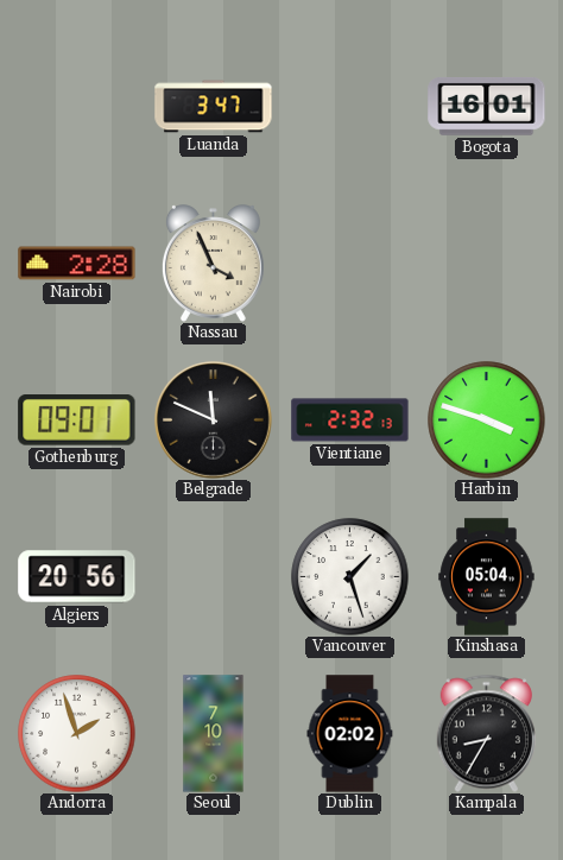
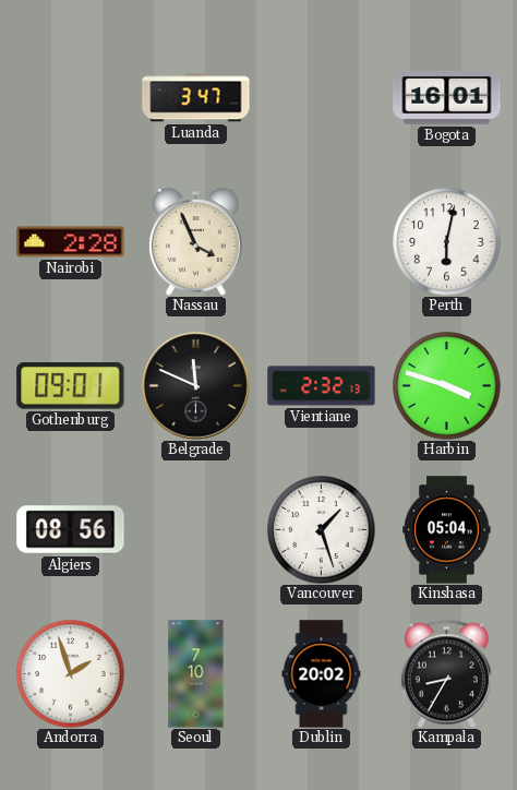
Perth: none -> 6:02 (447, 242)
Algiers: 20:56 -> 08:56 (71, 530)
Dublin: 02:02 -> 20:02 (322, 674)
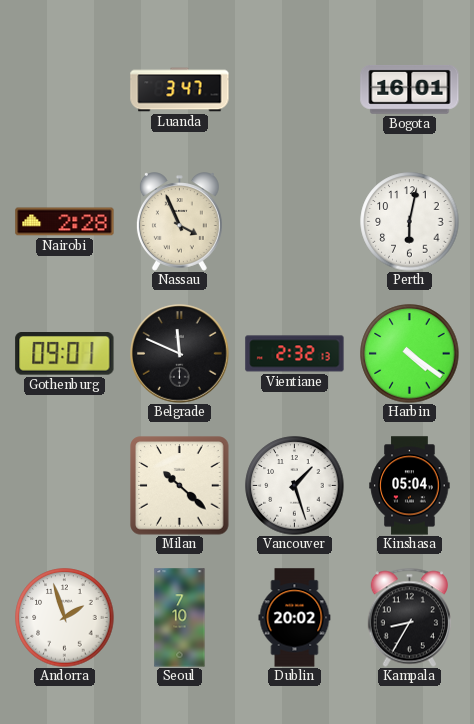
Harbin: 3:48 -> 4:21 (410, 354)
Algiers: 08:56 -> none (71, 530)
Milan: none -> 10:22 (180, 486)
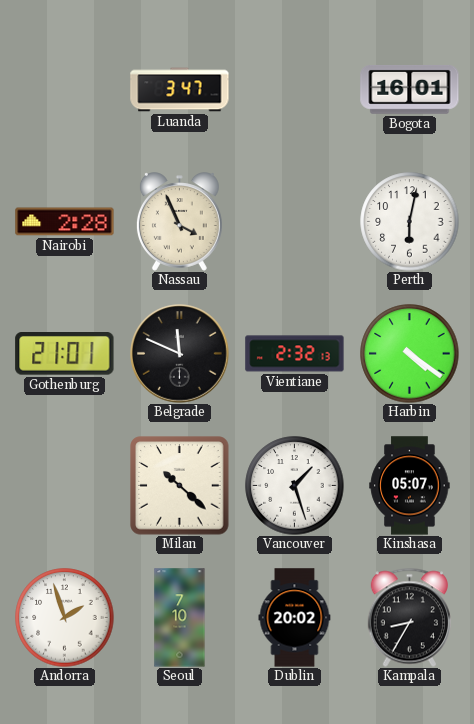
Gothenburg: 09:01 -> 21:01 (65, 354)
Kinshasa: 05:04 -> 05:07 (410, 486)
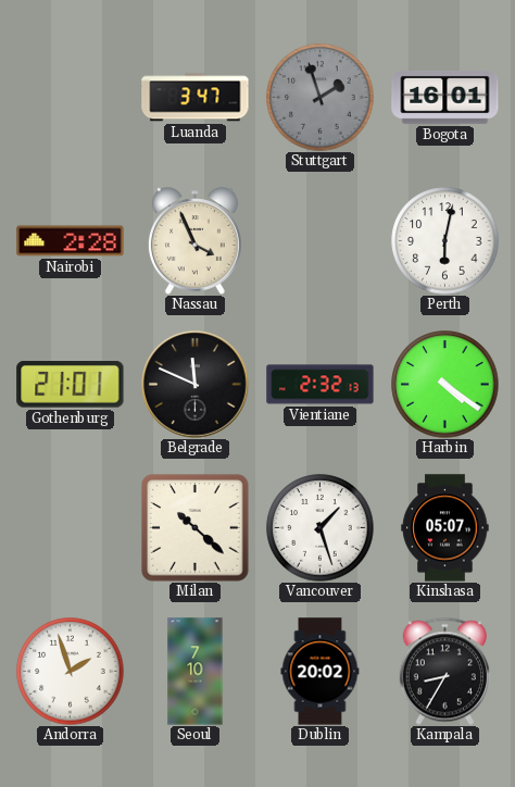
Stuttgart: none -> 1:57 (321, 98)
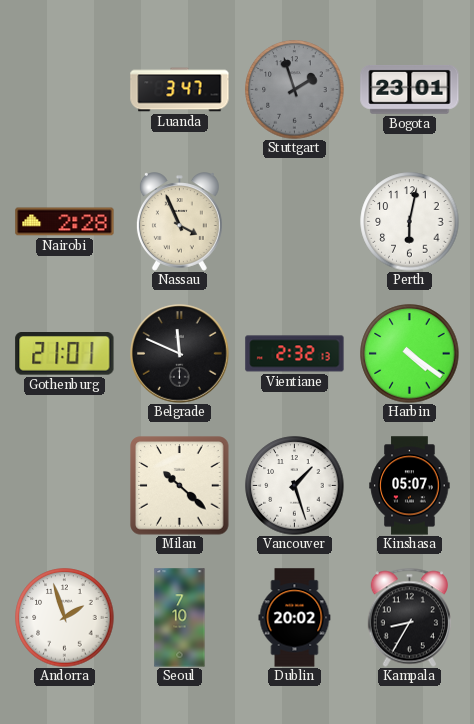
Bogota: 16:01 -> 23:01 (410, 89)
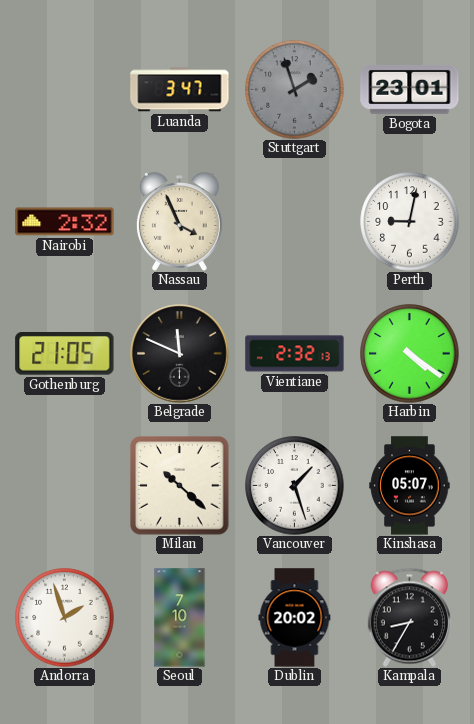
Nairobi: 2:28 -> 2:32 (65, 222)
Perth: 6:02 -> 9:02 (410, 222)
Gothenburg: 21:01 -> 21:05 (65, 354)
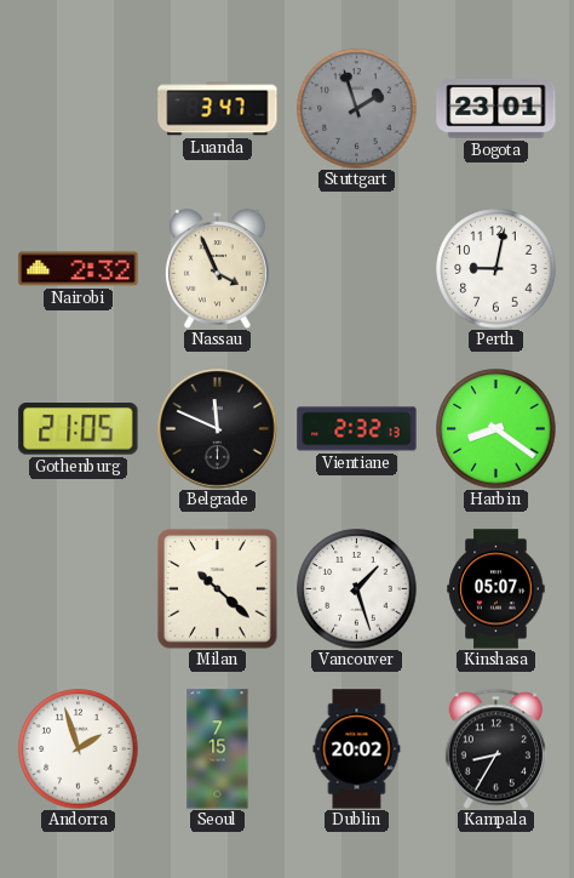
Harbin: 4:21 -> 8:21 (496, 429)
Seoul: 7:10 -> 7:15 (218, 749)
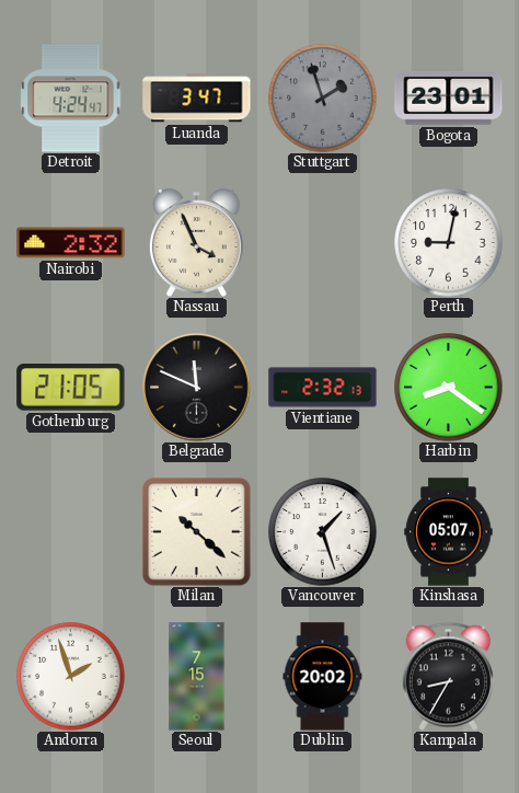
Detroit: none -> 4:24 (71, 99)
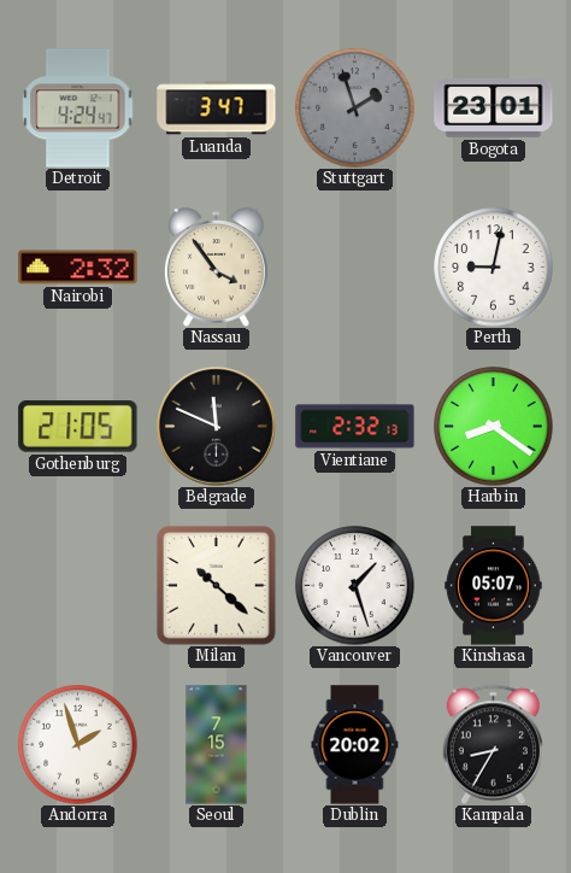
Nassau: 3:56 -> 3:54 (216, 268)
